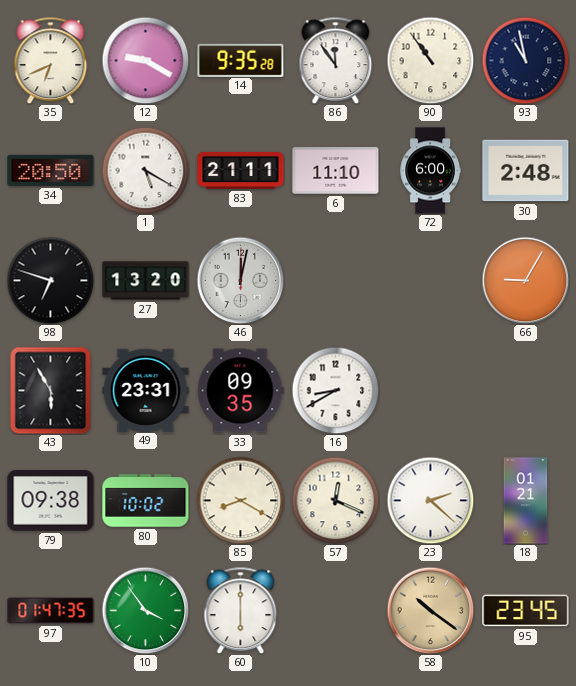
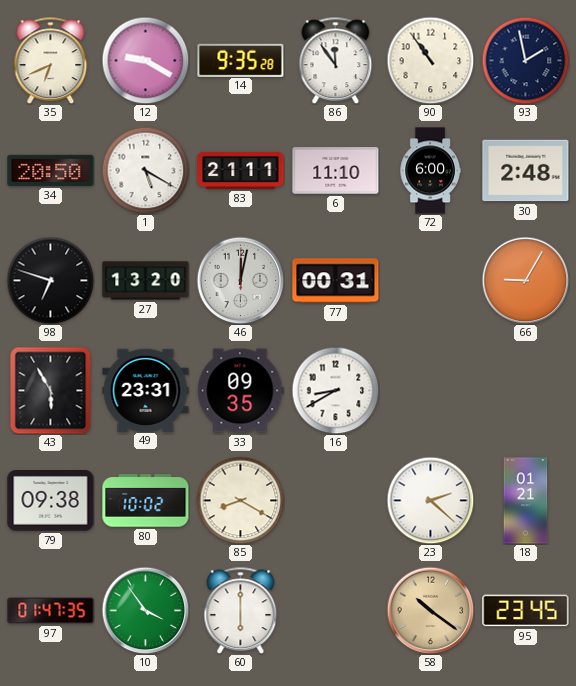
93: 10:58 -> 1:58 (525, 60)
77: none -> 00:31 (336, 281)
57: 12:19 -> none (335, 500)
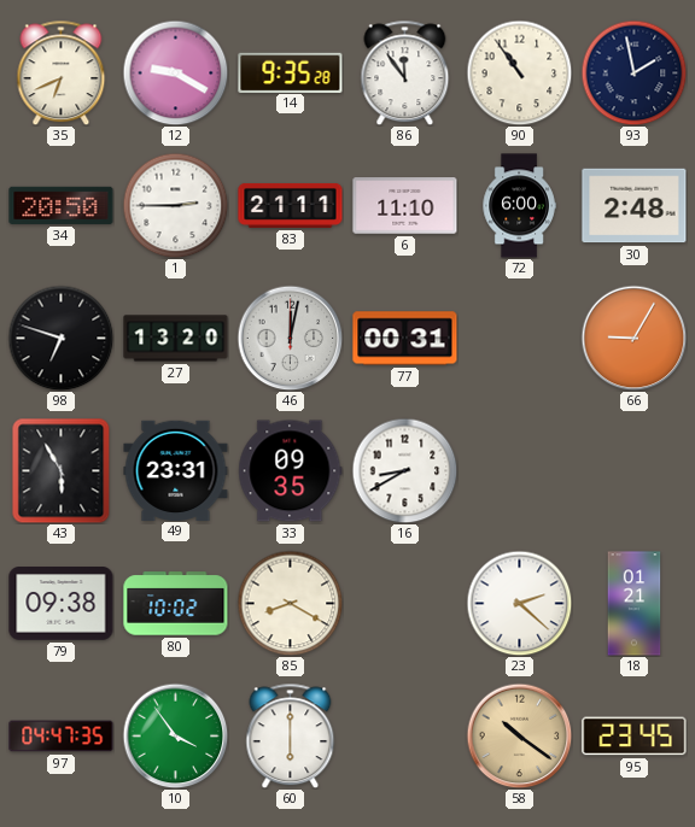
1: 5:20 -> 2:45 (175, 205)
97: 01:47 -> 04:47 (62, 737)
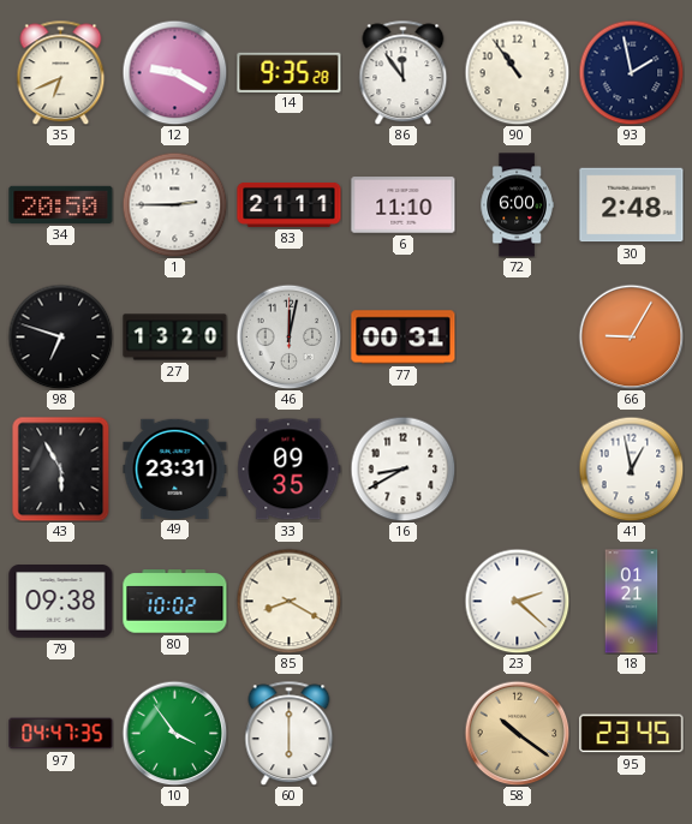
41: none -> 12:58 (631, 468)
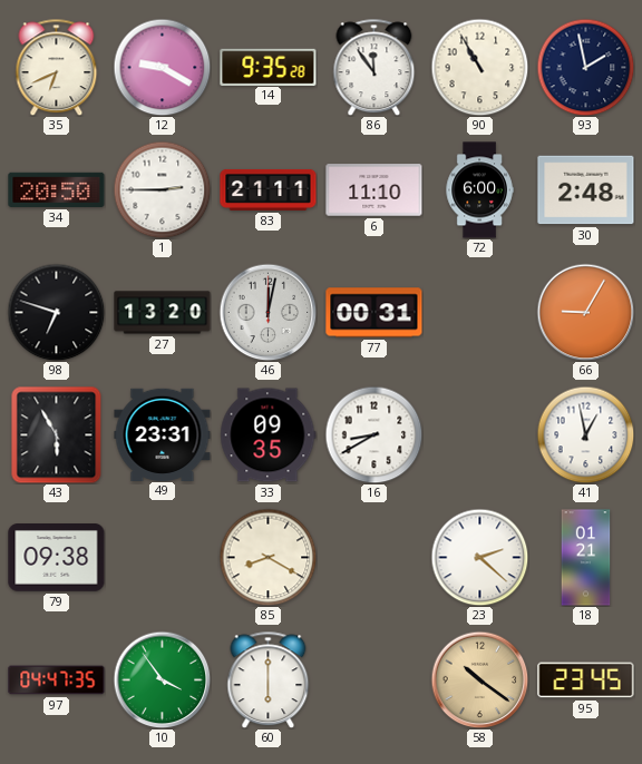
90: 10:54 -> 10:55 (479, 67)
80: 10:02 -> none (175, 602)
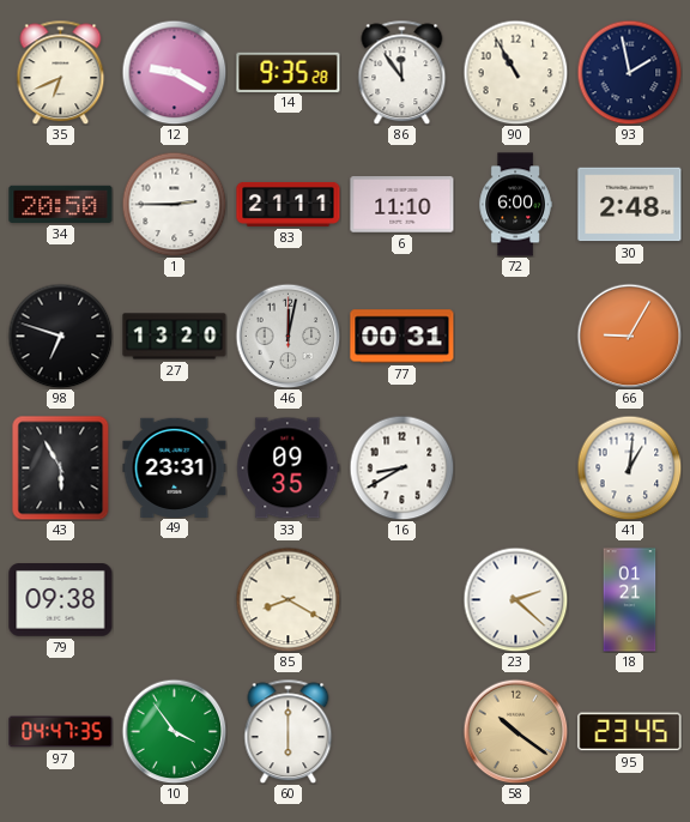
41: 12:58 -> 1:01 (629, 467)
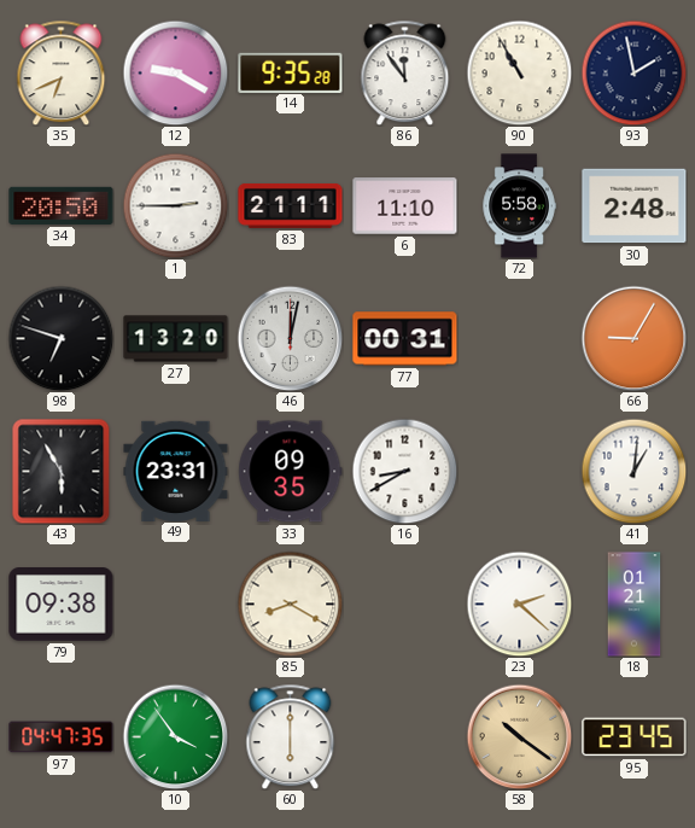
72: 6:00 -> 5:58 (519, 206)
